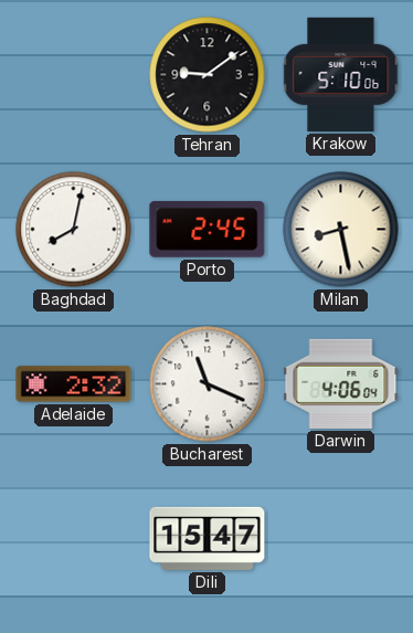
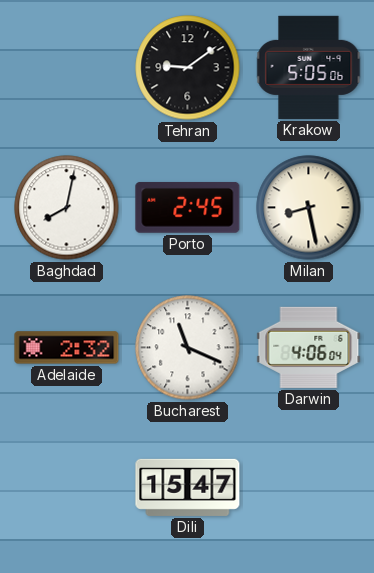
Krakow: 5:10 -> 5:05 (309, 67)
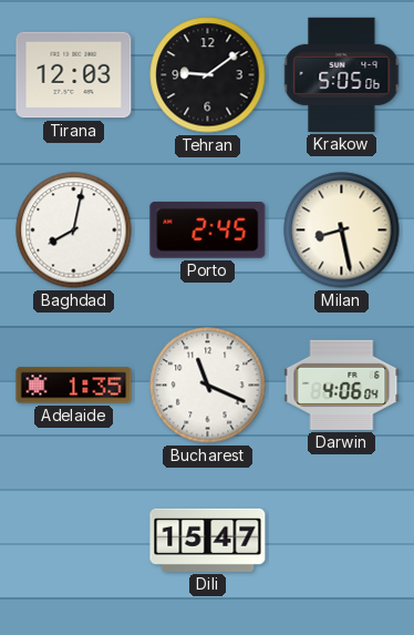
Tirana: none -> 12:03 (74, 75)
Adelaide: 2:32 -> 1:35 (74, 386)
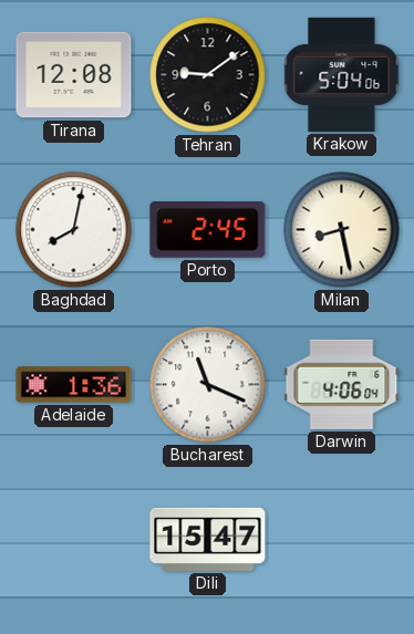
Tirana: 12:03 -> 12:08 (74, 75)
Krakow: 5:05 -> 5:04 (342, 74)
Adelaide: 1:35 -> 1:36 (74, 385)
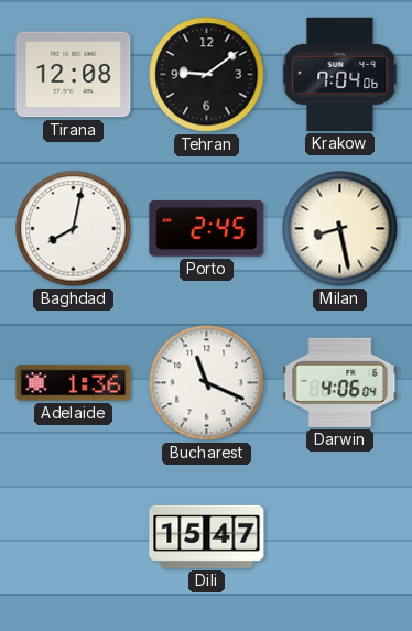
Krakow: 5:04 -> 7:04 (340, 74)
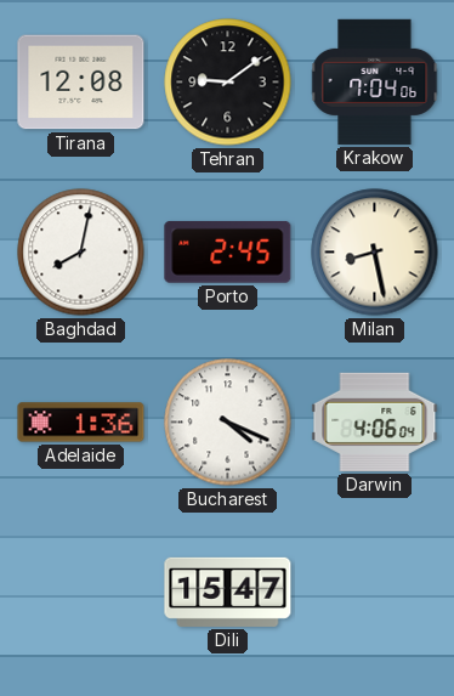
Bucharest: 11:19 -> 4:19 (228, 423)
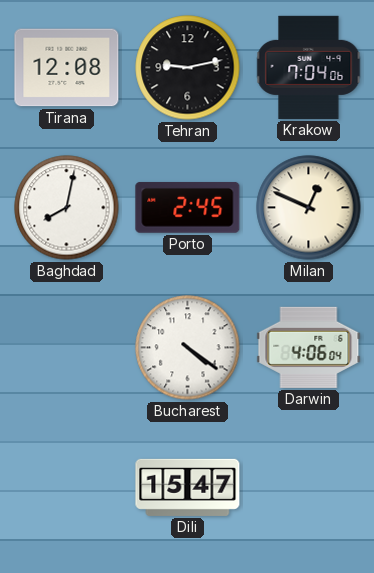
Tehran: 9:09 -> 9:13 (188, 68)
Milan: 8:28 -> 12:49 (309, 208)
Adelaide: 1:36 -> none (81, 423)
Bucharest: 4:19 -> 4:21 (188, 348)
